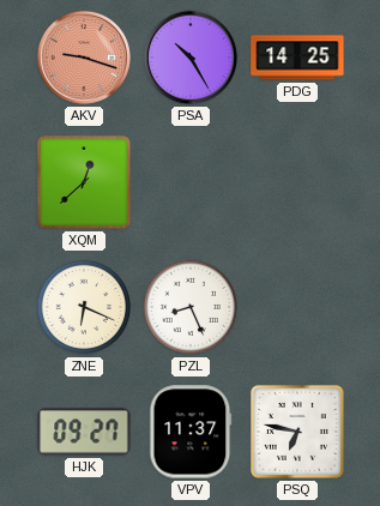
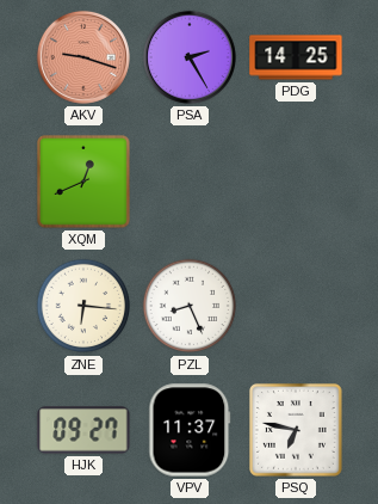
PSA: 10:25 -> 2:25 (190, 57)
XQM: 12:38 -> 12:41 (83, 182)
ZNE: 6:19 -> 6:16 (83, 306)
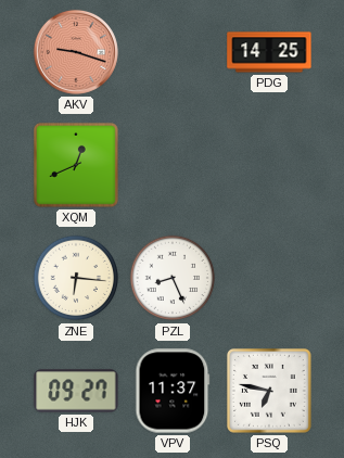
PSA: 2:25 -> none (190, 57)
